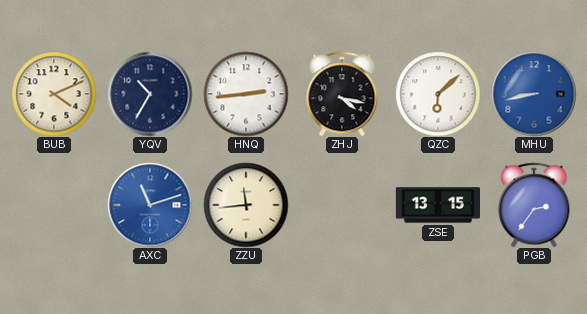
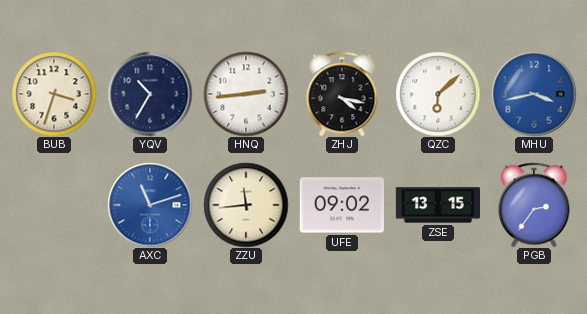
BUB: 4:11 -> 3:33 (54, 94)
MHU: 8:43 -> 3:43 (534, 94)
UFE: none -> 09:02 (341, 205)
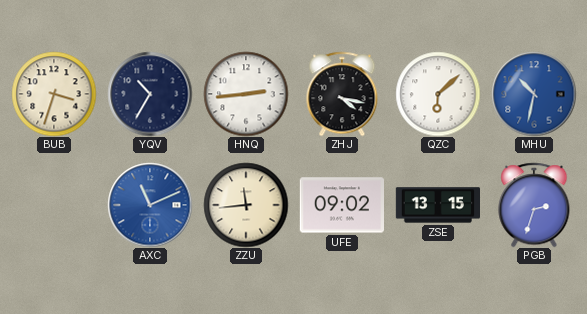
MHU: 3:43 -> 10:32 (534, 94)
AXC: 11:12 -> 11:11 (150, 205)
PGB: 2:36 -> 2:33 (534, 205)
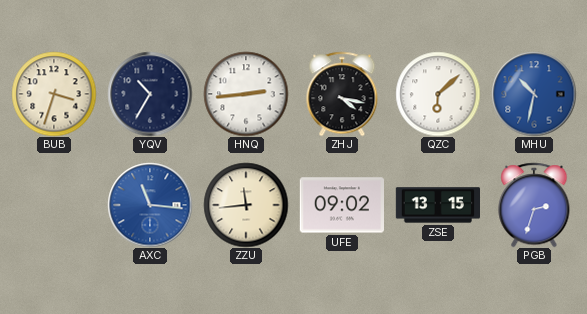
AXC: 11:11 -> 11:16 (150, 205)
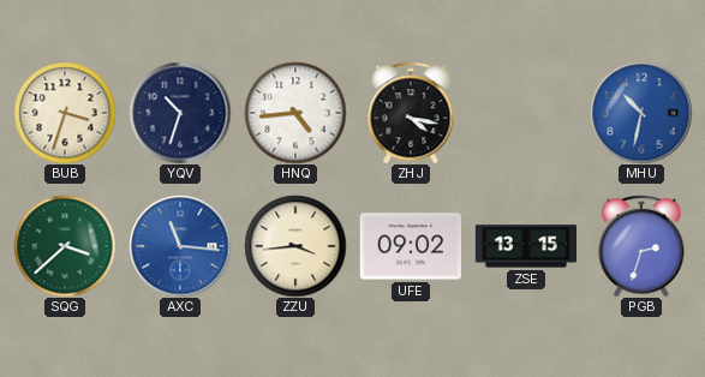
YQV: 10:35 -> 10:33 (180, 113)
HNQ: 2:44 -> 4:44 (295, 113)
QZC: 6:08 -> none (438, 94)
SQG: none -> 3:38 (65, 246)
ZZU: 11:44 -> 3:44 (295, 246)
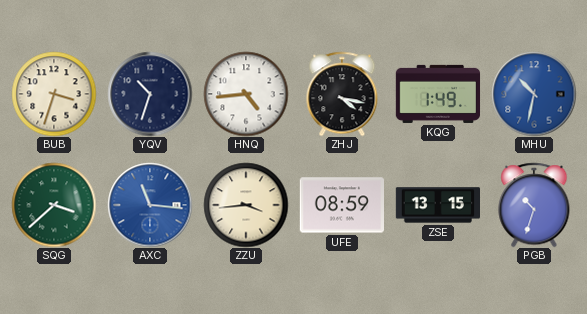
KQG: none -> 1:49 (438, 94)
UFE: 09:02 -> 08:59 (341, 205)
PGB: 2:33 -> 10:33 (534, 205)
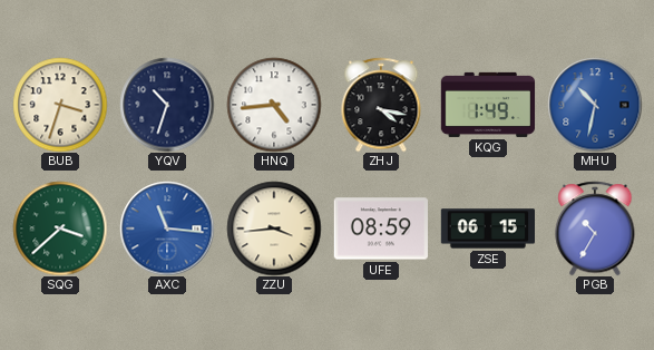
ZSE: 13:15 -> 06:15 (487, 229)
PGB: 10:33 -> 10:35 (595, 229)
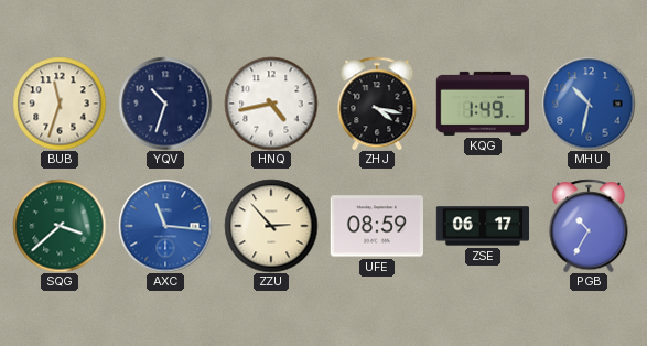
BUB: 3:33 -> 11:33 (60, 104)
HNQ: 4:44 -> 4:43 (271, 104)
ZZU: 3:44 -> 2:53 (271, 226)
ZSE: 06:15 -> 06:17 (482, 226)
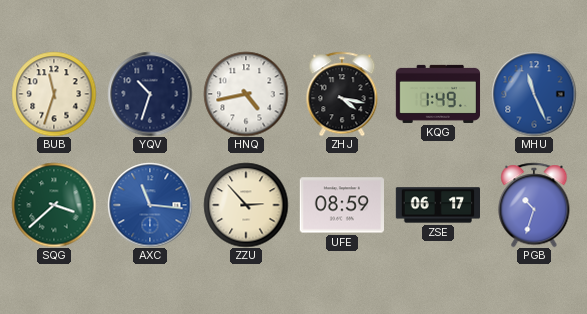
MHU: 10:32 -> 11:26 (534, 94)
PGB: 10:35 -> 10:33 (534, 205)
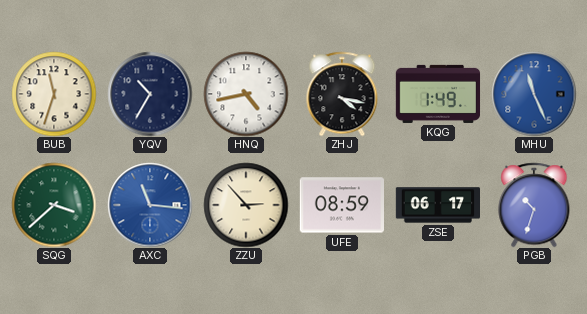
YQV: 10:33 -> 10:35 (150, 94)
